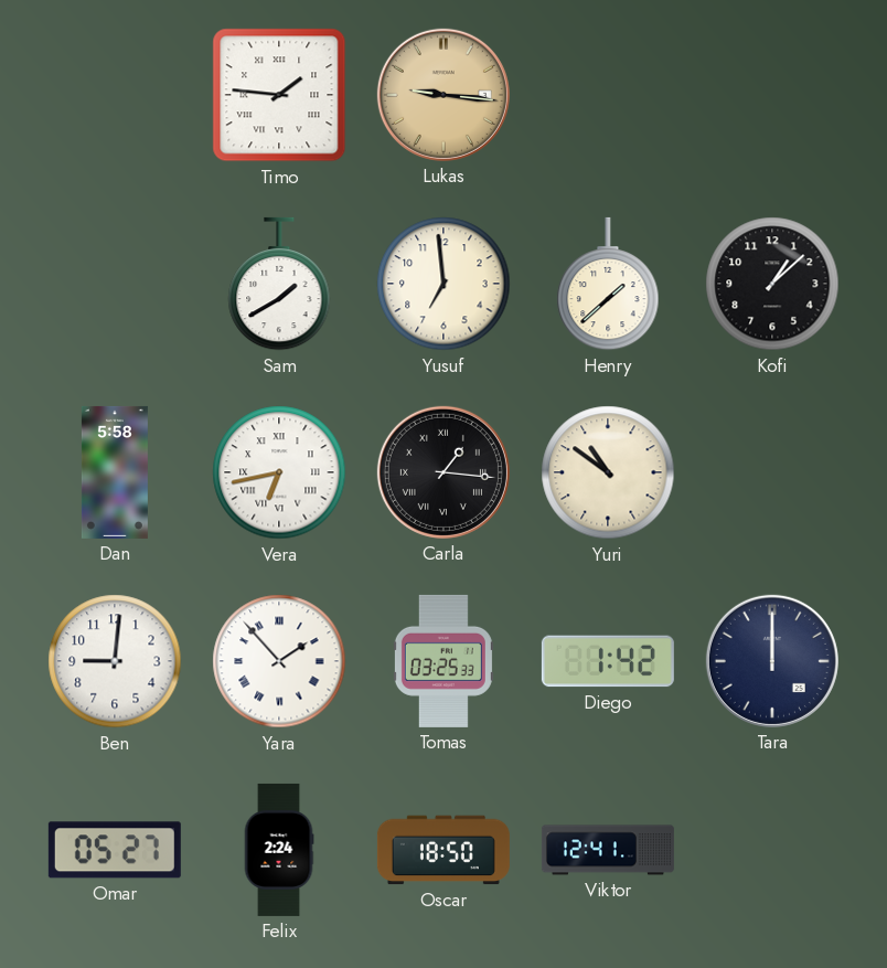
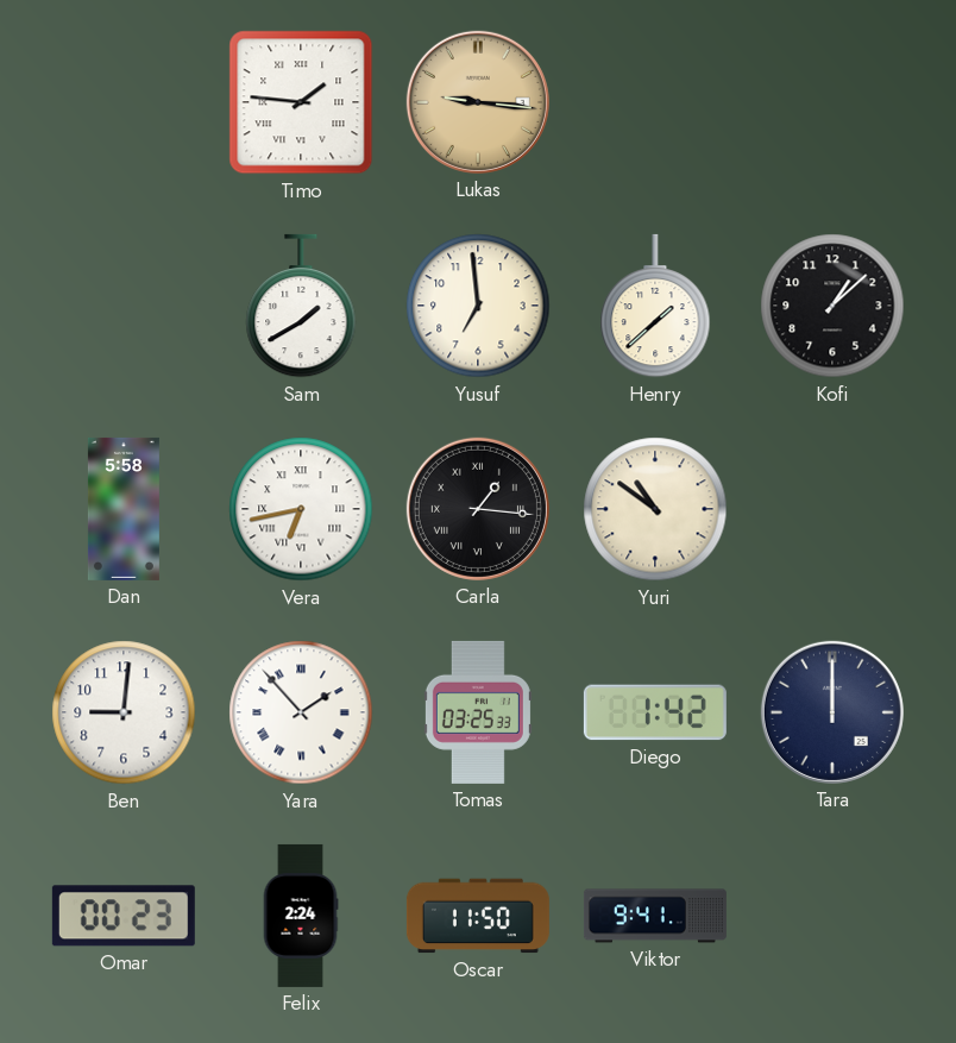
Omar: 05:27 -> 00:23 (124, 916)
Oscar: 18:50 -> 11:50 (478, 916)
Viktor: 12:41 -> 9:41 (655, 916)
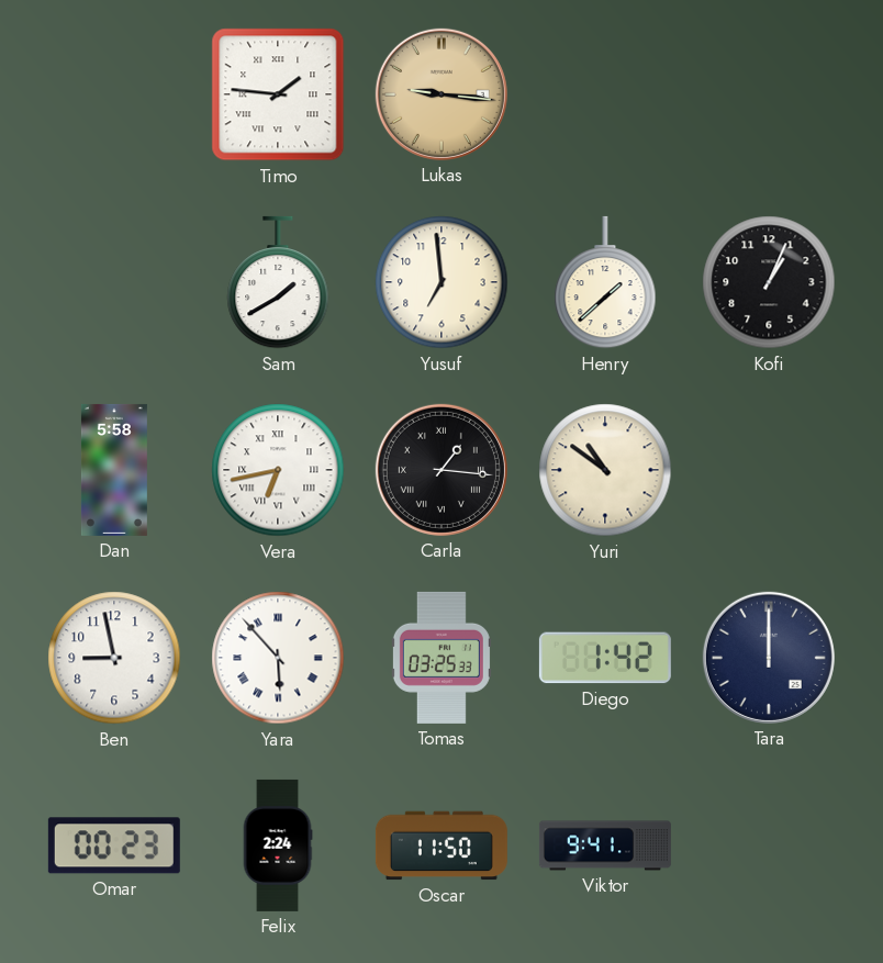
Kofi: 1:08 -> 1:04 (769, 282)
Ben: 9:01 -> 8:58 (114, 658)
Yara: 1:53 -> 5:53 (278, 658)
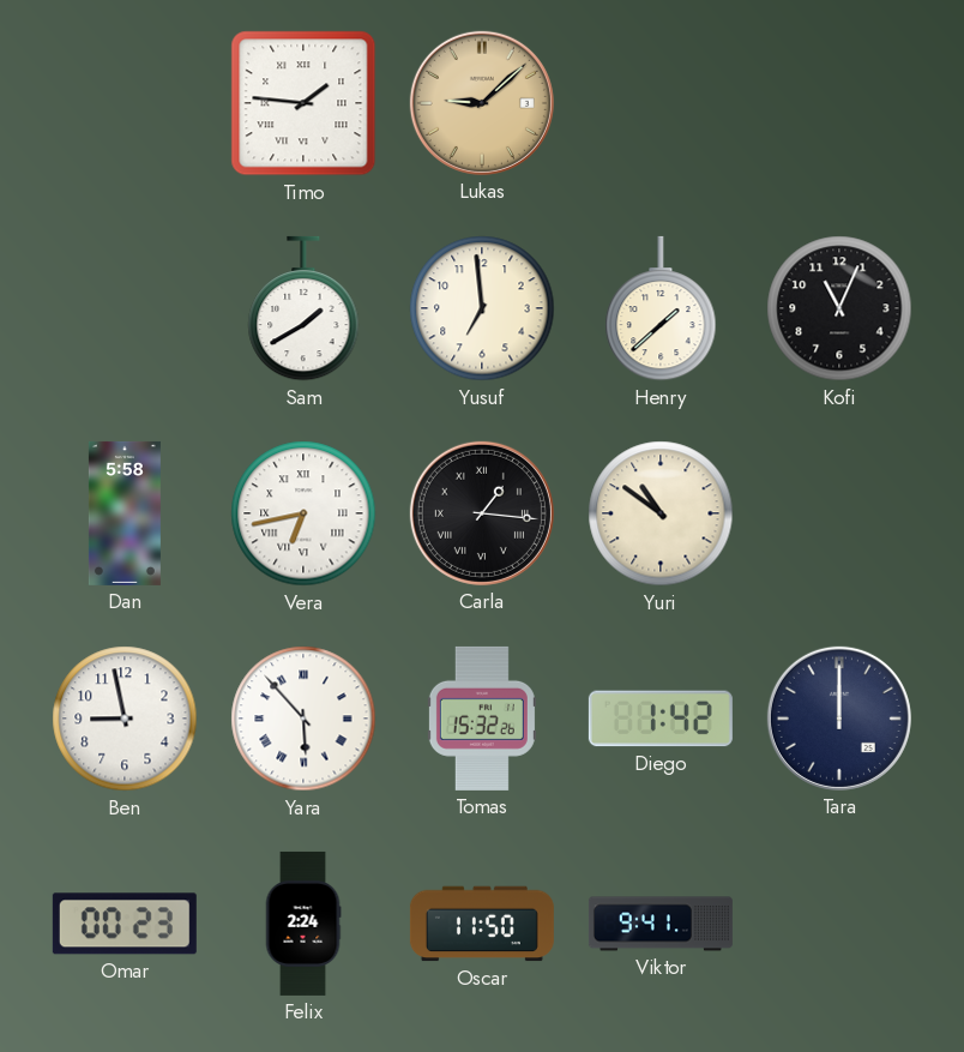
Lukas: 9:16 -> 9:08 (482, 103)
Kofi: 1:04 -> 11:04 (839, 308)
Tomas: 03:25 -> 15:32 (482, 719)
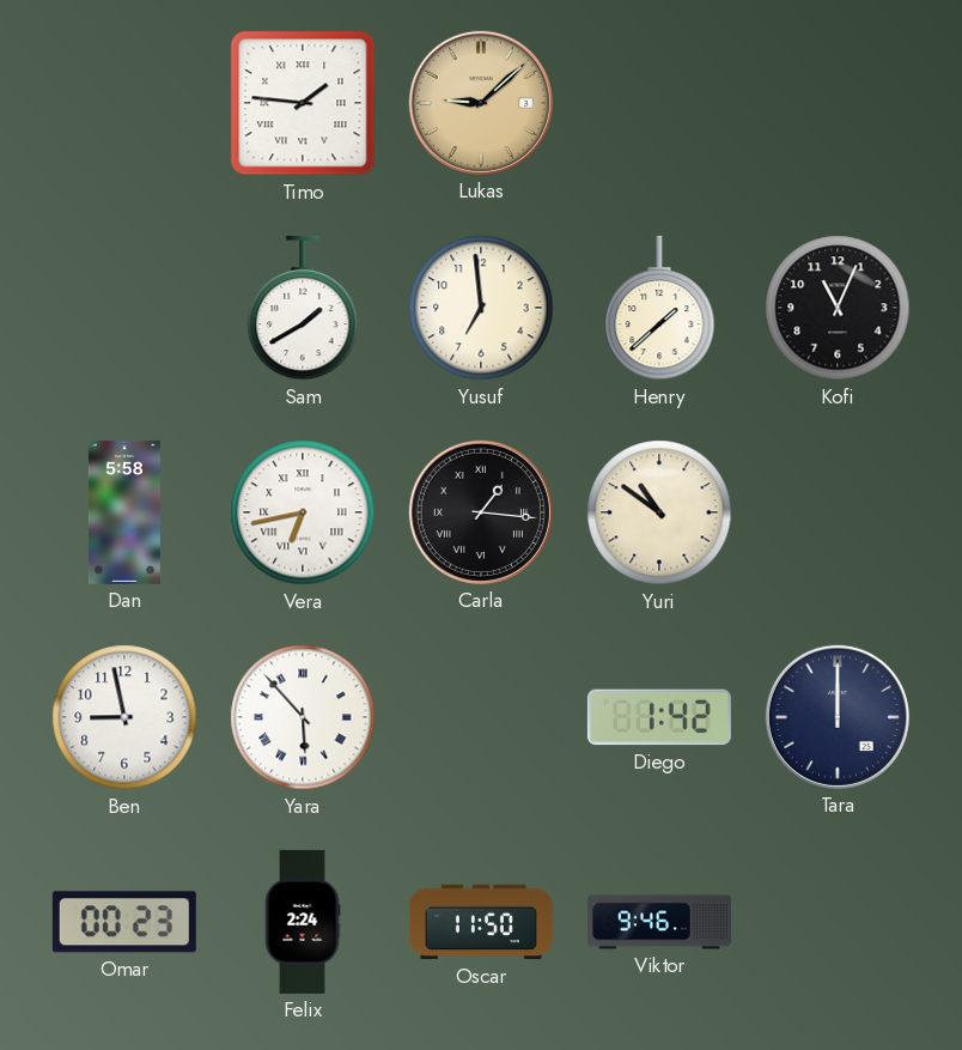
Tomas: 15:32 -> none (482, 719)
Viktor: 9:41 -> 9:46 (659, 922)
